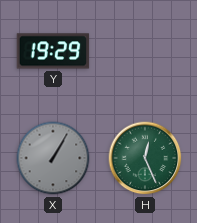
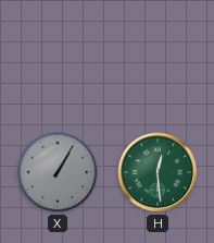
Y: 19:29 -> none (53, 51)
H: 12:26 -> 12:29 (158, 172)
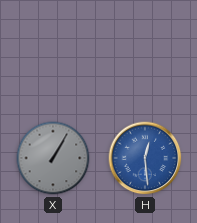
H dial: green -> blue (145, 158)
